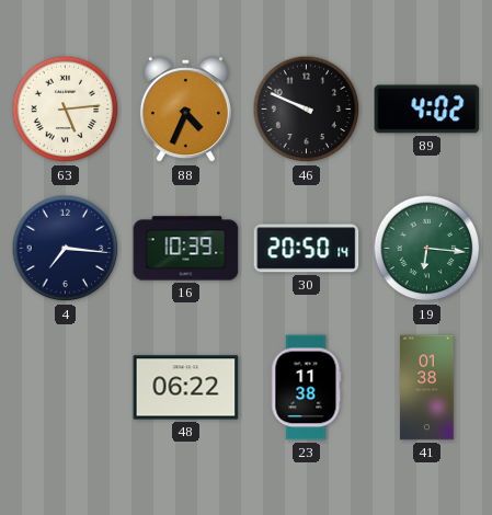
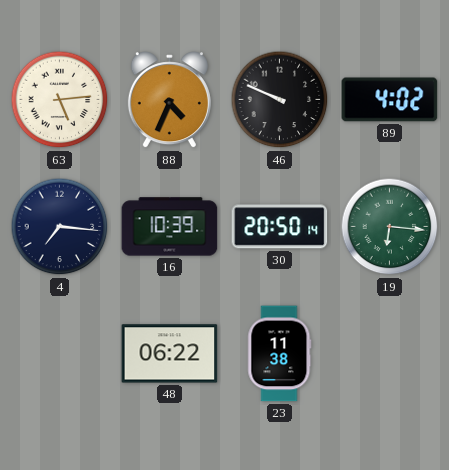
41: 01:38 -> none (427, 388)
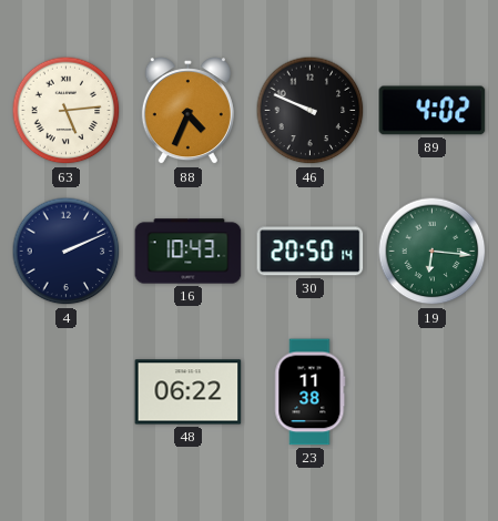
4: 7:16 -> 2:11 (67, 252)
16: 10:39 -> 10:43 (189, 252)
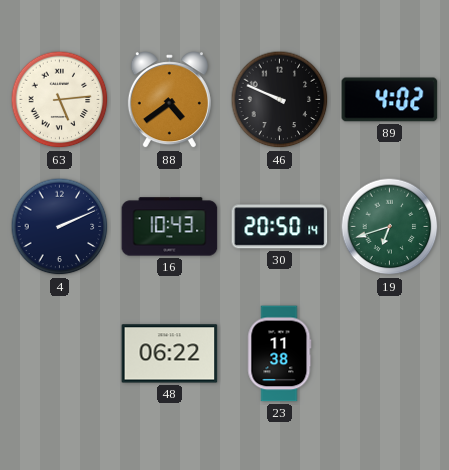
88: 4:34 -> 4:39 (169, 100)
19: 6:16 -> 6:42 (390, 227)
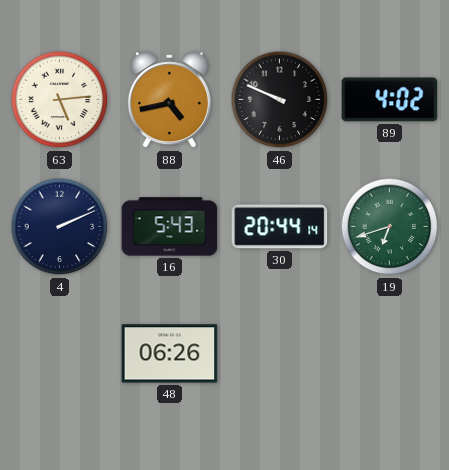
88: 4:39 -> 4:43 (169, 100)
16: 10:43 -> 5:43 (170, 227)
30: 20:50 -> 20:44 (280, 227)
48: 06:22 -> 06:26 (170, 354)
23: 11:38 -> none (280, 354)
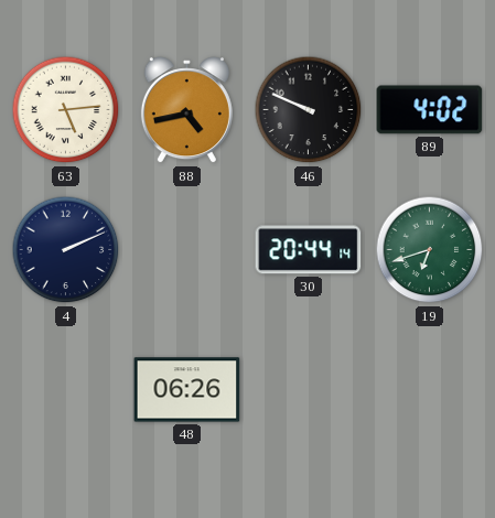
16: 5:43 -> none (170, 227)
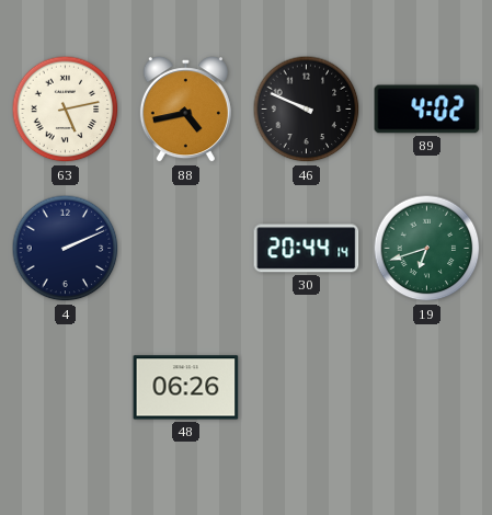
63: 5:14 -> 5:13 (66, 110)
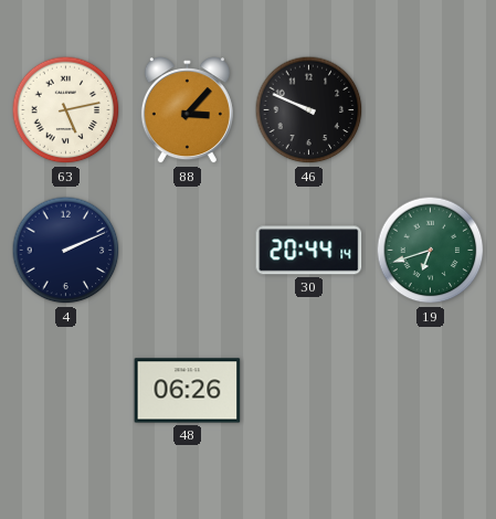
88: 4:43 -> 3:07 (187, 110)
89: 4:02 -> none (427, 110)
